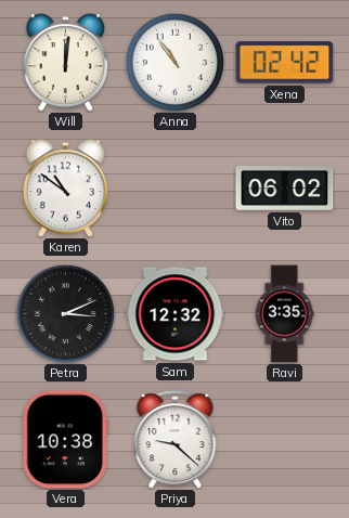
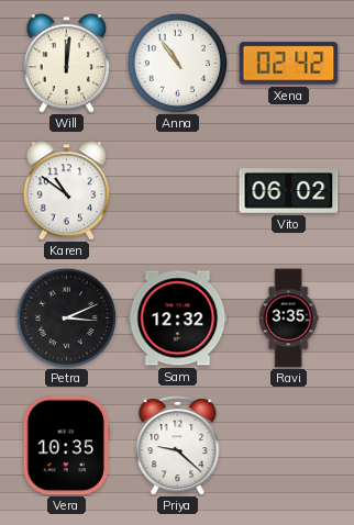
Vera: 10:38 -> 10:35 (66, 446)
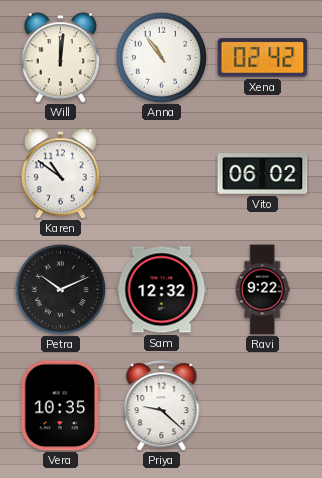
Petra: 3:11 -> 10:11 (60, 289)
Ravi: 3:35 -> 9:22 (262, 290)
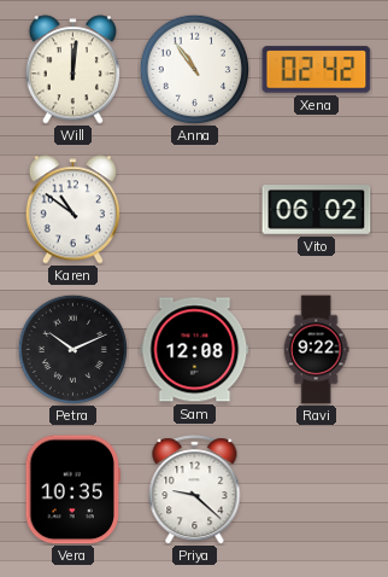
Sam: 12:32 -> 12:08 (195, 350)
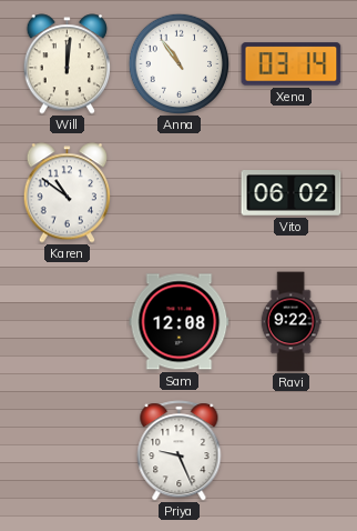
Xena: 02:42 -> 03:14 (292, 64)
Petra: 10:11 -> none (72, 349)
Vera: 10:35 -> none (72, 490)
Priya: 9:22 -> 9:26 (180, 451)
